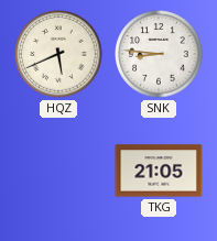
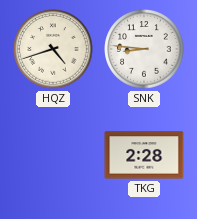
HQZ: 5:41 -> 4:42 (53, 49)
TKG: 21:05 -> 2:28 (144, 155)
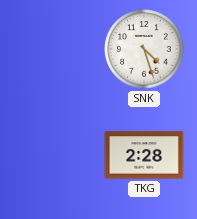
HQZ: 4:42 -> none (53, 49)
SNK: 8:46 -> 4:27 (144, 49)
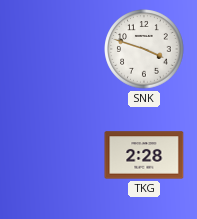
SNK: 4:27 -> 3:48 (144, 49)
